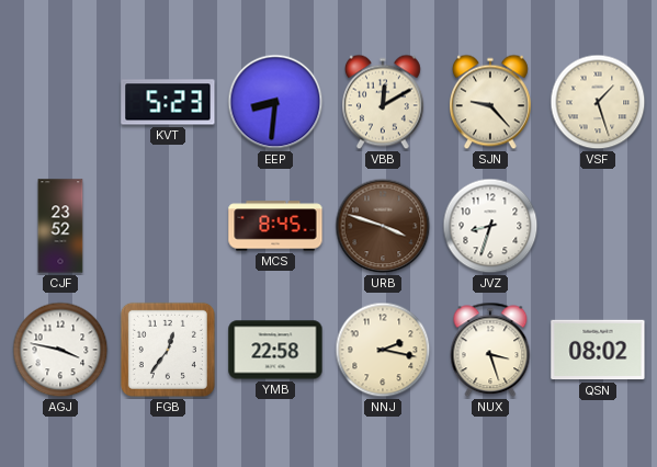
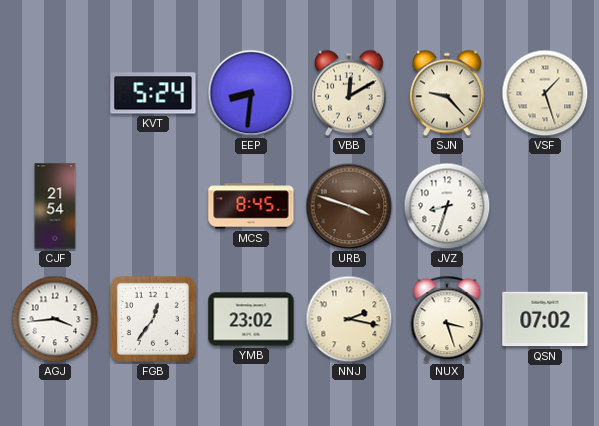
KVT: 5:23 -> 5:24 (153, 93)
CJF: 23:52 -> 21:54 (55, 206)
AGJ: 3:47 -> 3:44 (55, 319)
YMB: 22:58 -> 23:02 (251, 319)
QSN: 08:02 -> 07:02 (545, 319)
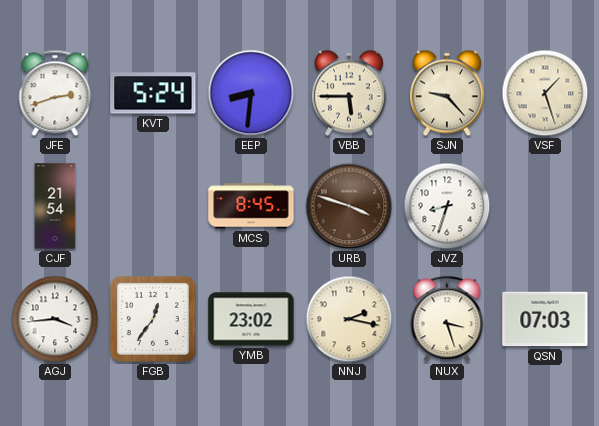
JFE: none -> 2:42 (55, 93)
VBB: 12:10 -> 5:45 (349, 93)
QSN: 07:02 -> 07:03 (545, 319)
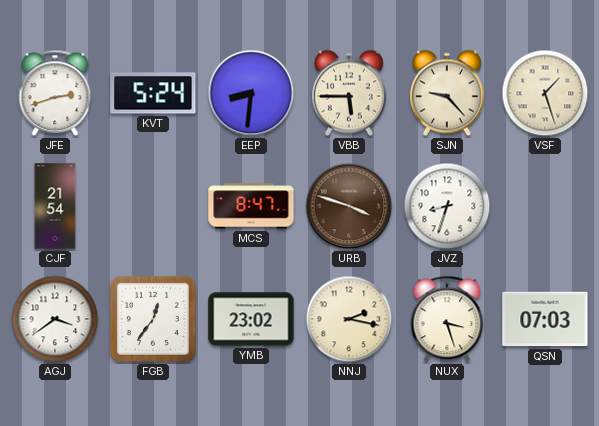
MCS: 8:45 -> 8:47 (251, 206)
AGJ: 3:44 -> 3:39 (55, 319)
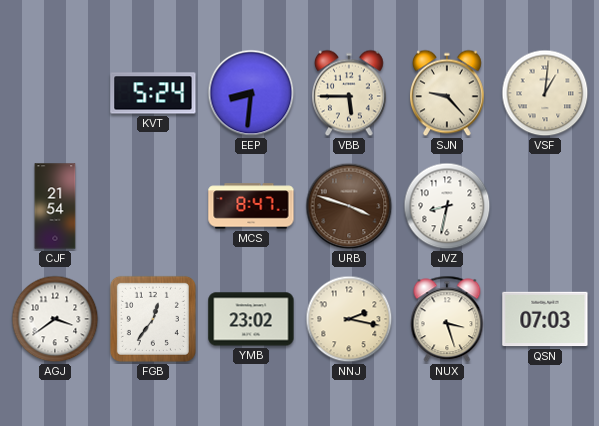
JFE: 2:42 -> none (55, 93)
VSF: 1:27 -> 1:01 (545, 93)
JVZ: 8:33 -> 8:32 (447, 206)
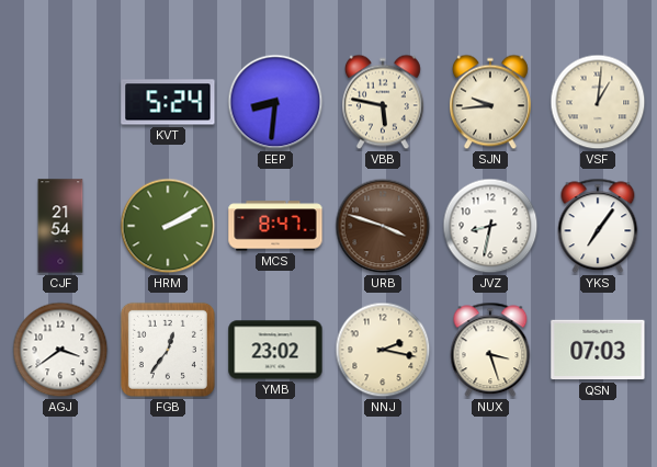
VBB: 5:45 -> 5:47 (383, 102)
SJN: 9:23 -> 9:44 (490, 102)
HRM: none -> 2:10 (168, 226)
YKS: none -> 7:06 (598, 226)
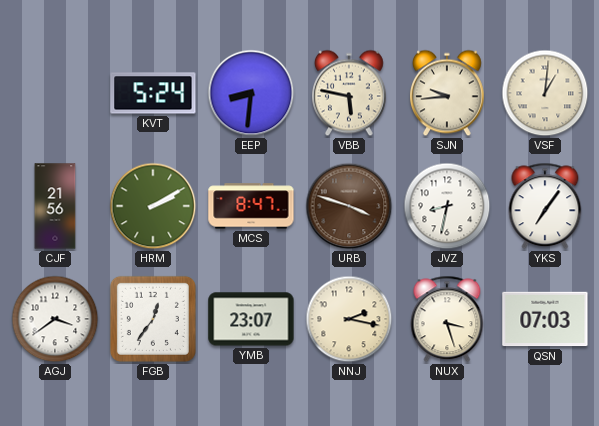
CJF: 21:54 -> 21:56 (55, 206)
YMB: 23:02 -> 23:07 (251, 319)
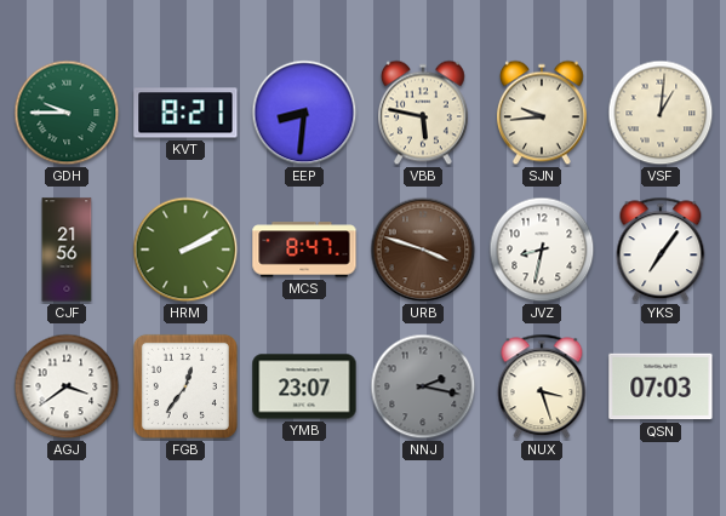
GDH: none -> 9:45 (67, 113)
KVT: 5:24 -> 8:21 (185, 113)
NNJ dial: cream -> grey (423, 386)
